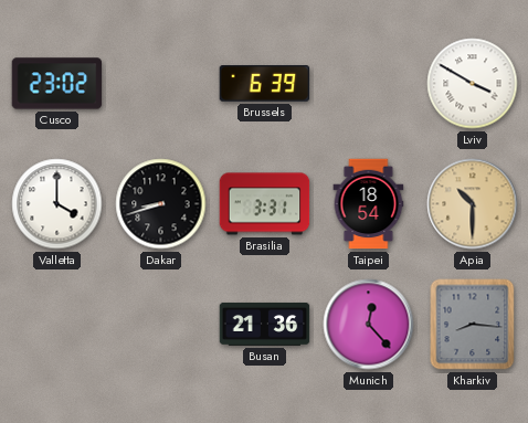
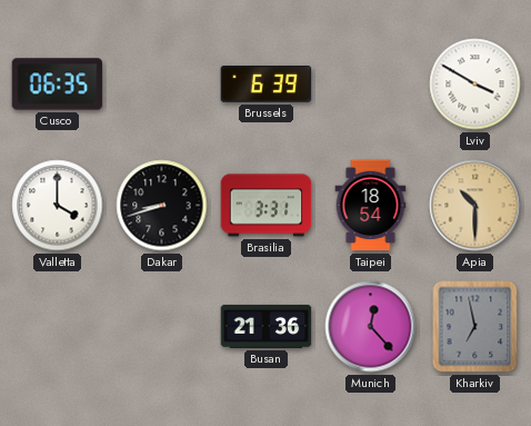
Cusco: 23:02 -> 06:35 (58, 85)
Kharkiv: 8:16 -> 6:58 (475, 327)
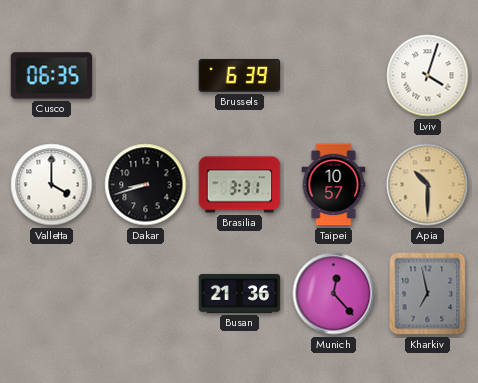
Lviv: 3:50 -> 4:03 (428, 76)
Taipei: 18:54 -> 10:57 (334, 185)
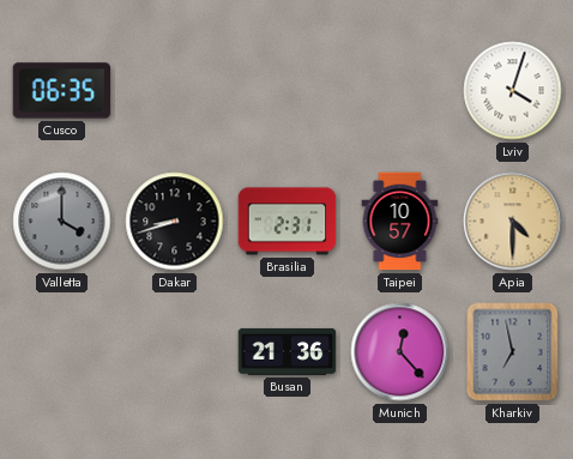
Brussels: 6:39 -> none (240, 76)
Valletta dial: white -> grey (62, 222)
Brasilia: 3:31 -> 2:31 (288, 222)
Apia: 10:30 -> 4:30 (513, 222)
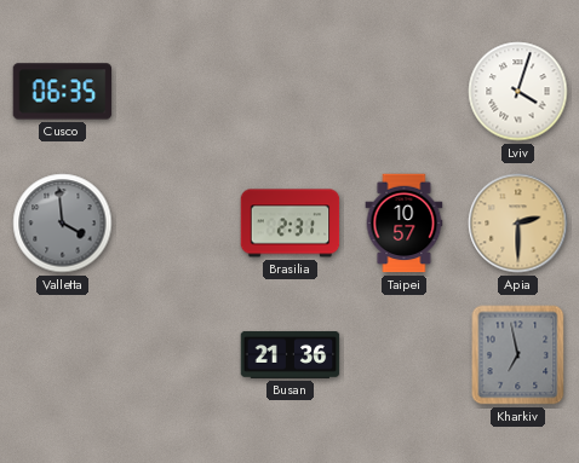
Valletta: 4:00 -> 3:59 (63, 224)
Dakar: 8:42 -> none (175, 222)
Apia: 4:30 -> 2:30 (518, 224)
Munich: 12:23 -> none (400, 352)
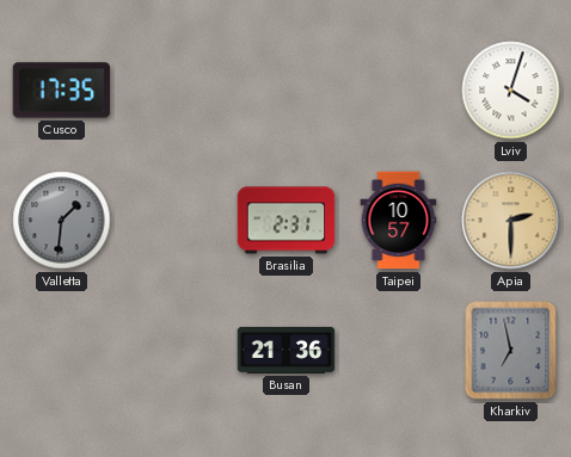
Cusco: 06:35 -> 17:35 (62, 91)
Valletta: 3:59 -> 1:31 (62, 221)
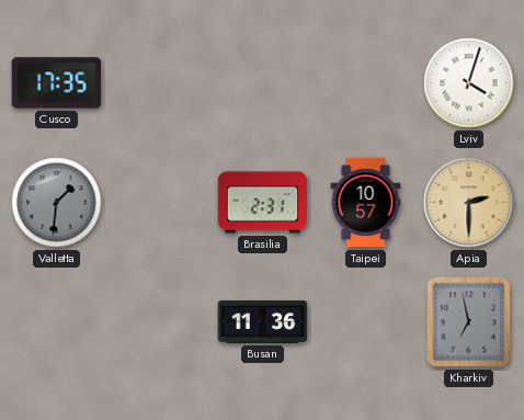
Busan: 21:36 -> 11:36 (263, 321)
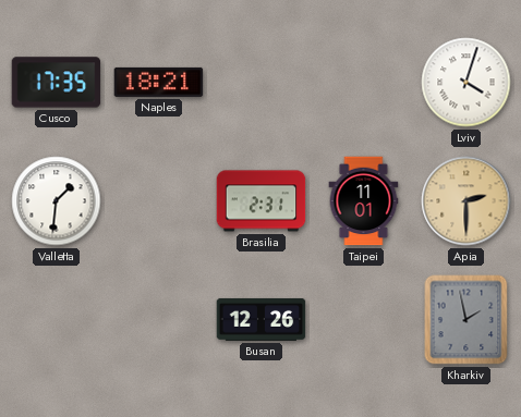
Naples: none -> 18:21 (159, 82)
Valletta dial: grey -> white (57, 201)
Taipei: 10:57 -> 11:01 (364, 201)
Busan: 11:36 -> 12:26 (262, 319)
Kharkiv: 6:58 -> 1:58 (467, 320)
